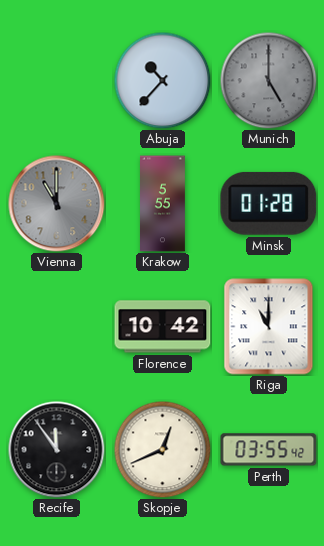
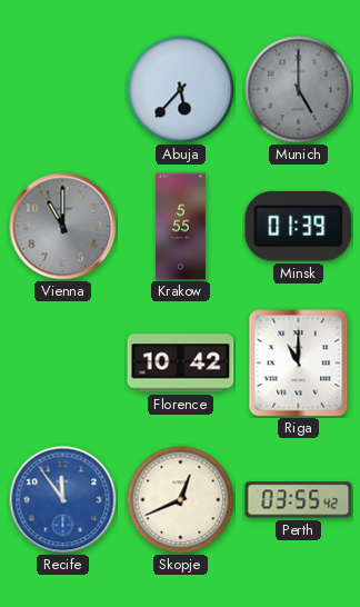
Abuja: 10:37 -> 5:37 (180, 89)
Minsk: 01:28 -> 01:39 (299, 226)
Recife dial: black -> blue (63, 500)
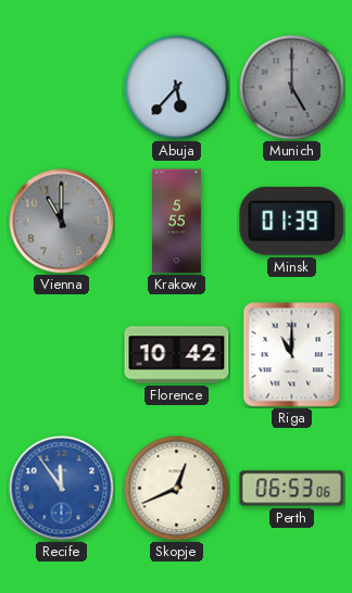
Perth: 03:55 -> 06:53 (292, 489)
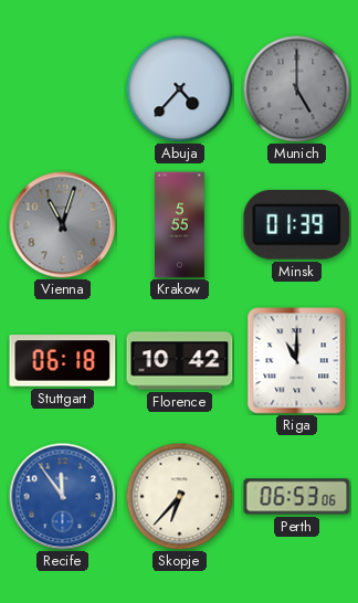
Abuja: 5:37 -> 4:37 (179, 88)
Vienna: 11:00 -> 11:03 (63, 225)
Stuttgart: none -> 06:18 (63, 361)
Skopje: 12:41 -> 6:37 (179, 496)
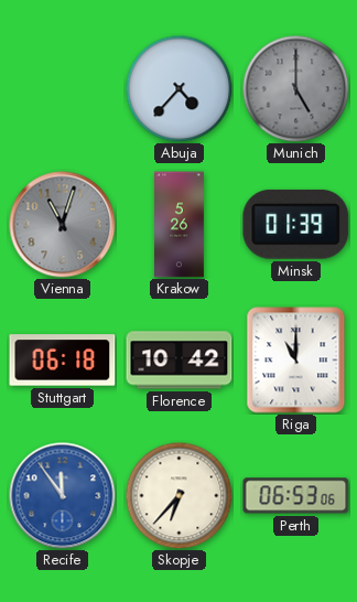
Krakow: 5:55 -> 5:26 (180, 225)
